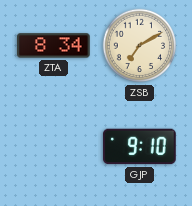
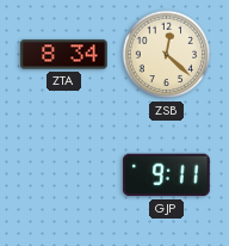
ZSB: 7:10 -> 12:22 (167, 55)
GJP: 9:10 -> 9:11 (167, 176)
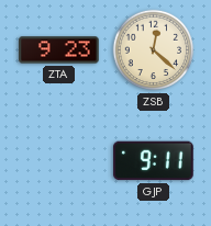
ZTA: 8:34 -> 9:23 (59, 50)
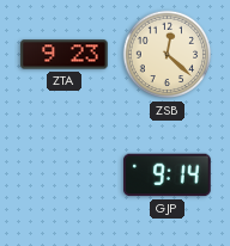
GJP: 9:11 -> 9:14 (168, 176)
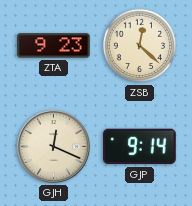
GJH: none -> 12:19 (54, 147)
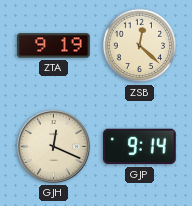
ZTA: 9:23 -> 9:19 (54, 46)
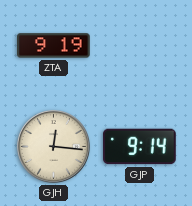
ZSB: 12:22 -> none (140, 46)
GJH: 12:19 -> 12:16 (54, 147)
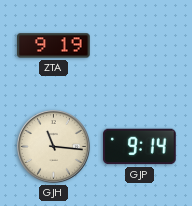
GJH: 12:16 -> 11:16 (54, 147)
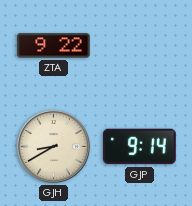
ZTA: 9:19 -> 9:22 (54, 46)
GJH: 11:16 -> 8:40 (54, 147)
